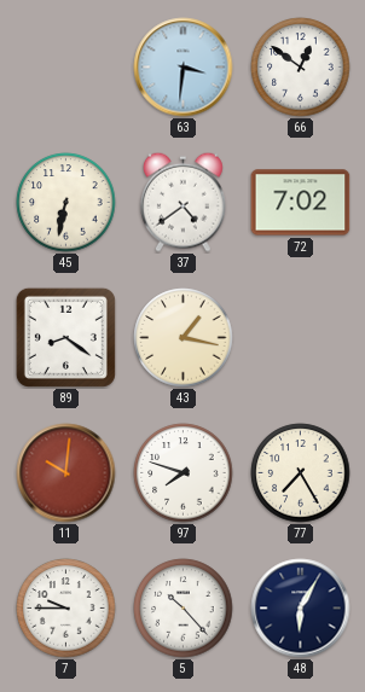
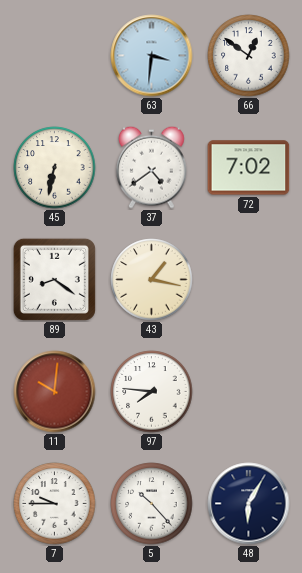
97: 7:48 -> 7:46 (152, 392)
77: 7:25 -> none (301, 473)
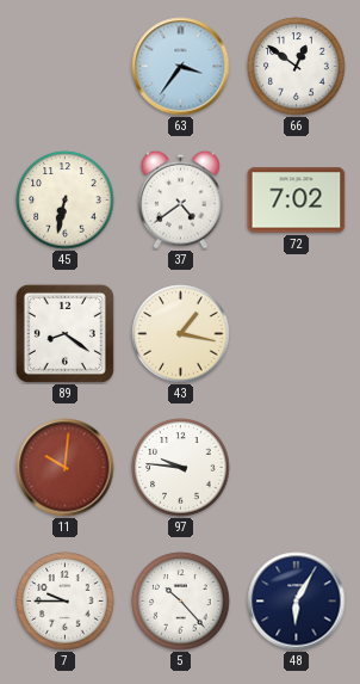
63: 3:31 -> 3:36 (181, 67)
97: 7:46 -> 9:46 (181, 468)
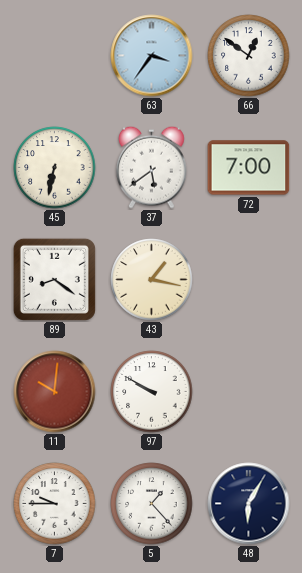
37: 4:39 -> 5:39 (151, 167)
72: 7:02 -> 7:00 (249, 168)
97: 9:46 -> 9:50 (152, 392)
5: 10:23 -> 1:23 (152, 504)
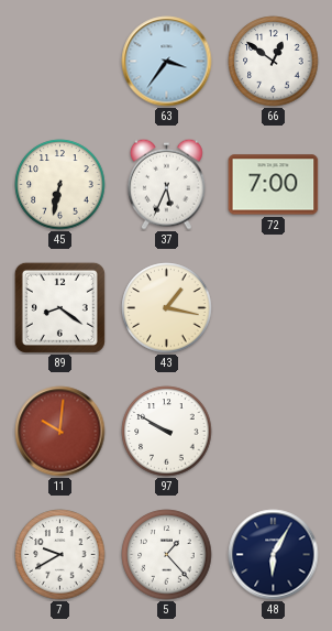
37: 5:39 -> 5:34 (166, 184)
7: 9:45 -> 9:40 (60, 555)
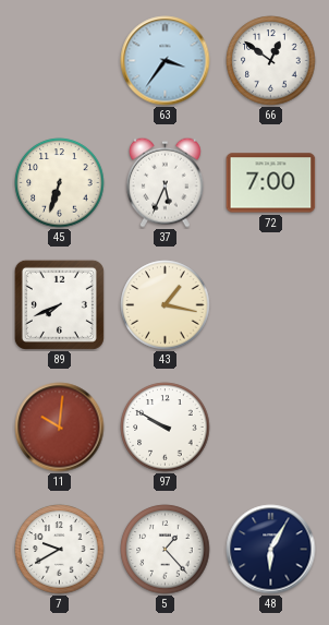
45: 6:32 -> 6:33 (60, 183)
89: 8:21 -> 7:41 (59, 304)
